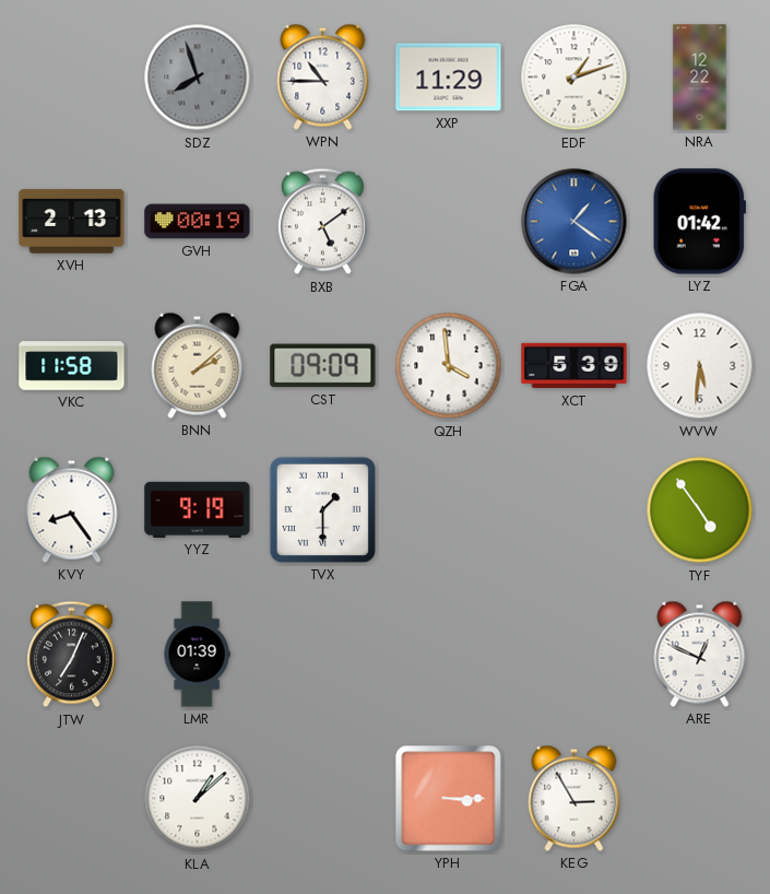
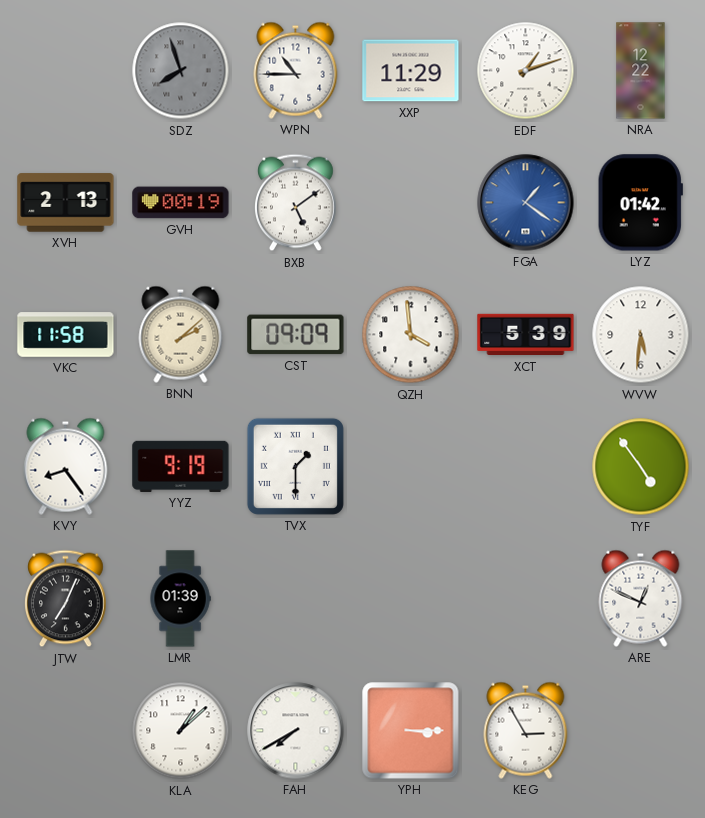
FAH: none -> 7:40 (296, 731)
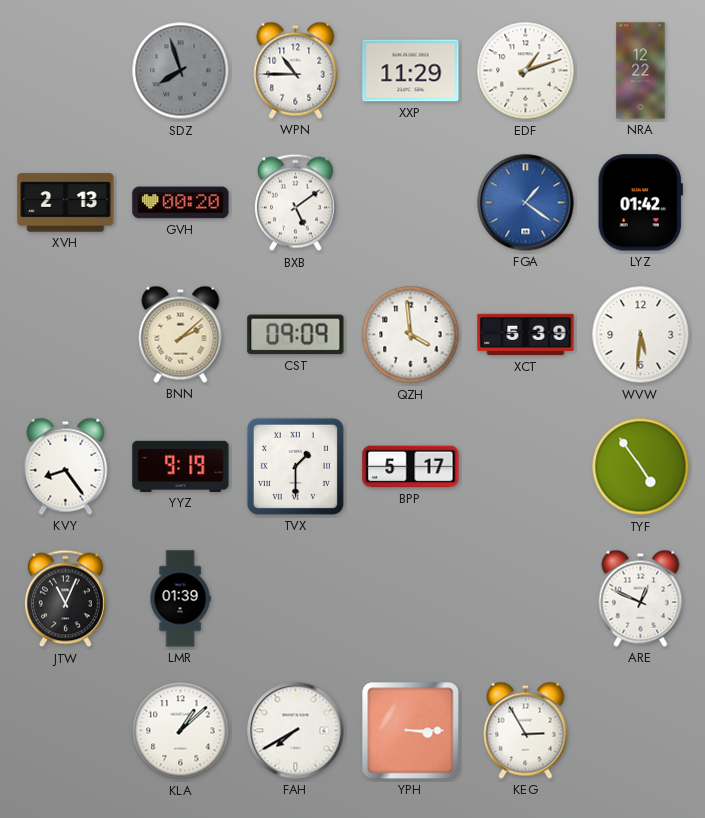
GVH: 00:19 -> 00:20 (181, 203)
VKC: 11:58 -> none (66, 335)
BPP: none -> 5:17 (411, 467)
JTW: 7:04 -> 11:04 (66, 599)
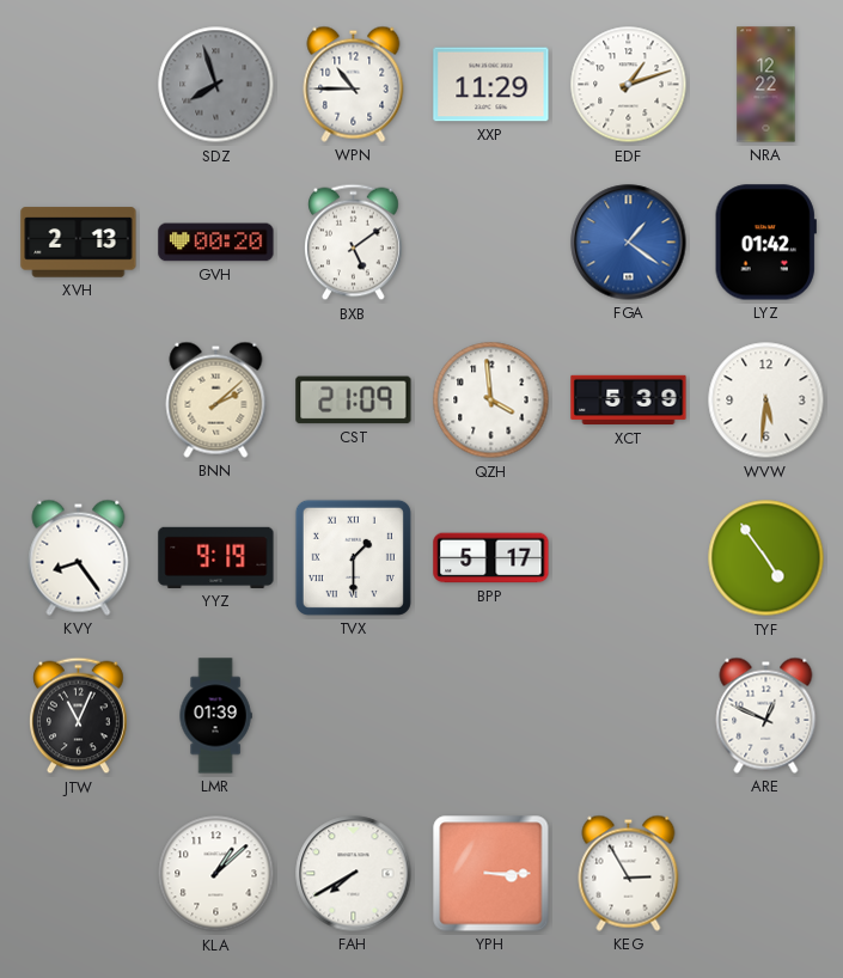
CST: 09:09 -> 21:09 (354, 401)
